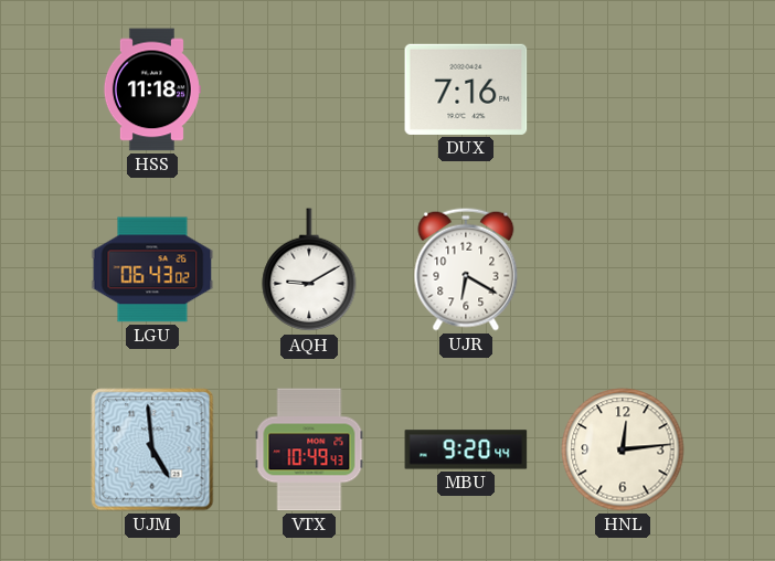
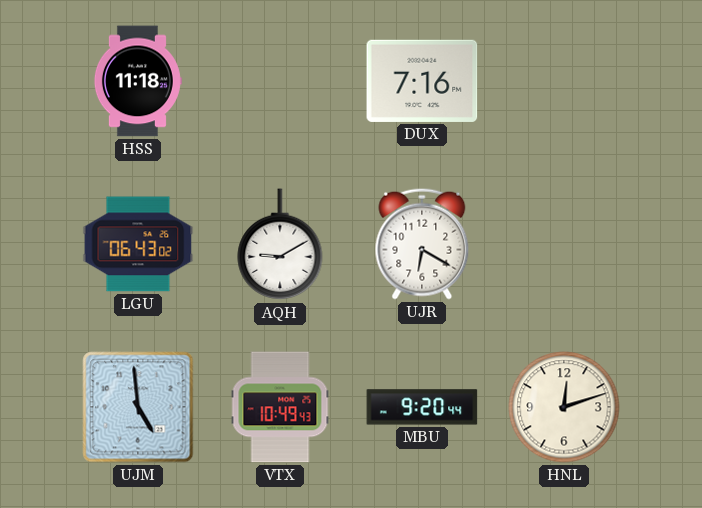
HNL: 12:14 -> 12:12 (564, 407)
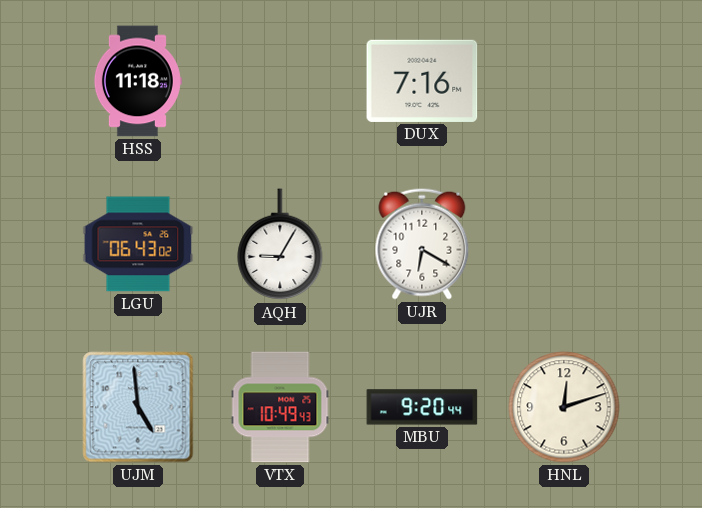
AQH: 9:10 -> 9:05 (280, 245)
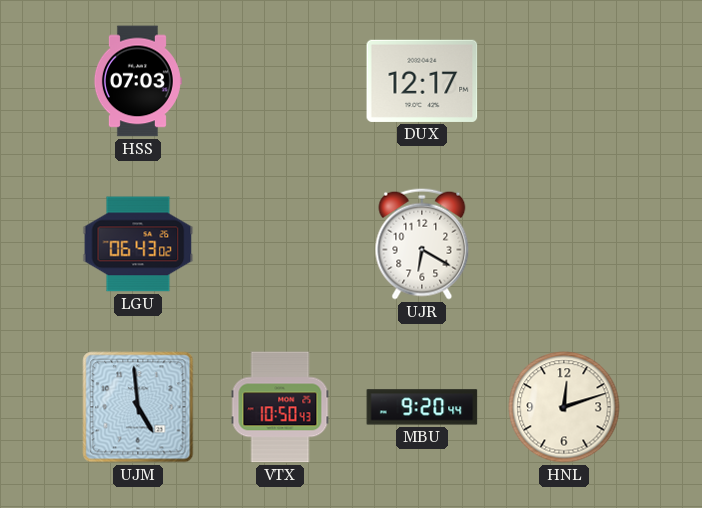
HSS: 11:18 -> 07:03 (137, 81)
DUX: 7:16 -> 12:17 (422, 81)
AQH: 9:05 -> none (280, 245)
VTX: 10:49 -> 10:50 (280, 407)
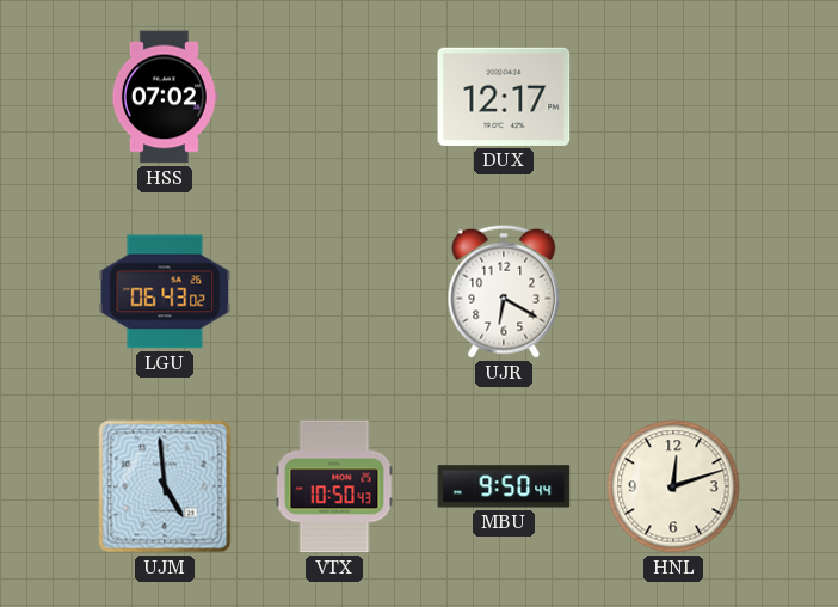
HSS: 07:03 -> 07:02 (164, 97)
MBU: 9:20 -> 9:50 (504, 486)
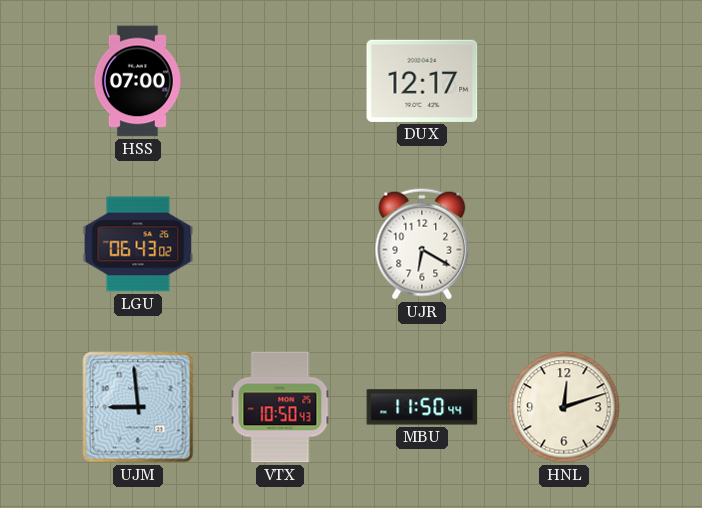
HSS: 07:02 -> 07:00 (137, 81)
UJM: 4:59 -> 8:59 (138, 407)
MBU: 9:50 -> 11:50 (422, 407)
